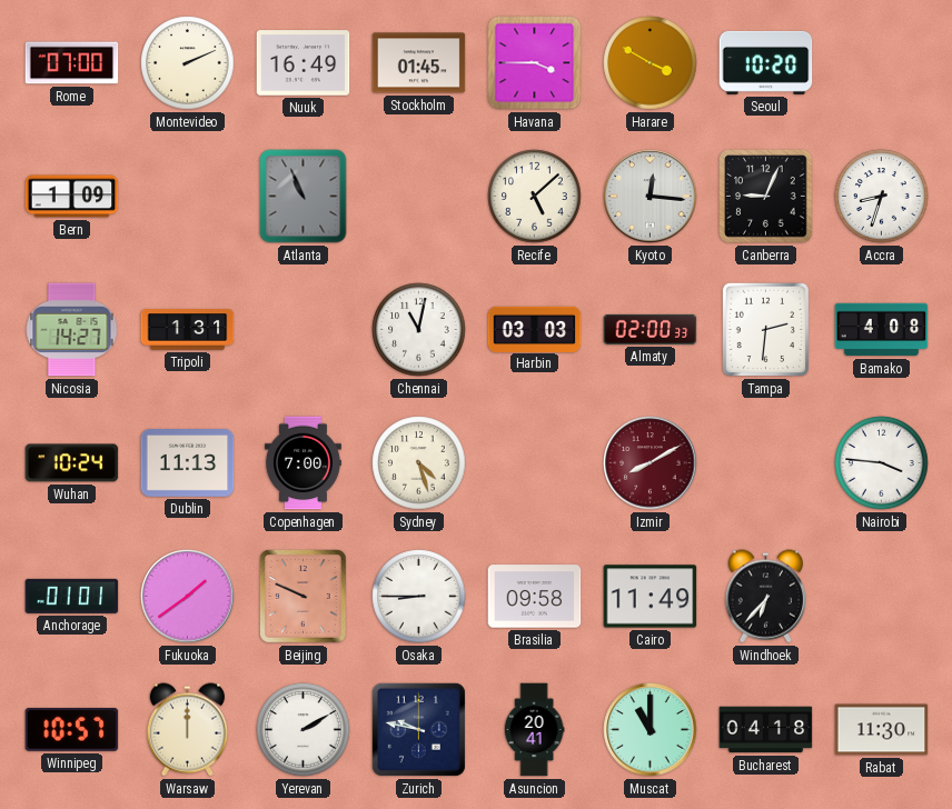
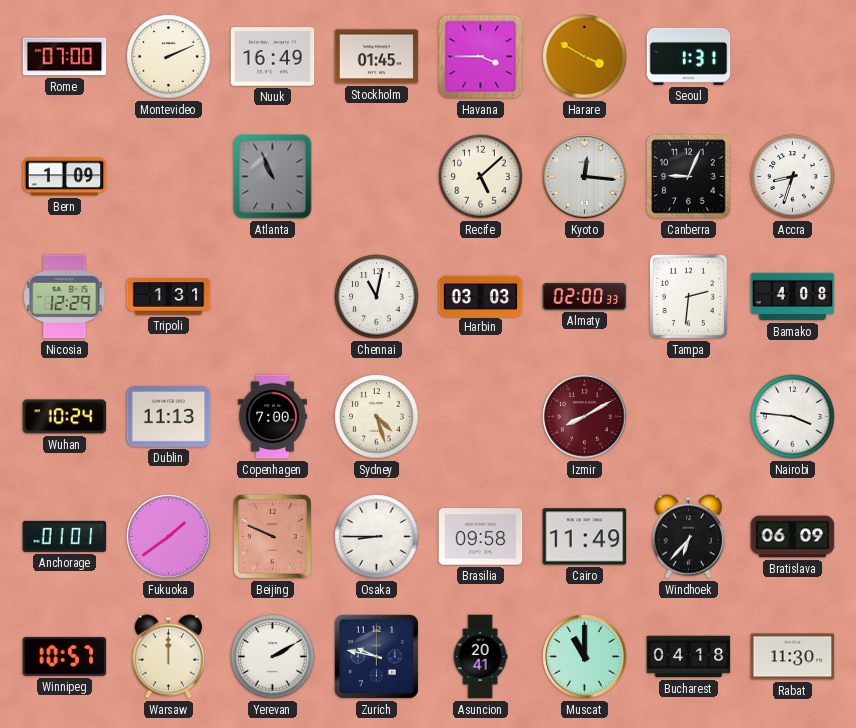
Seoul: 10:20 -> 1:31 (689, 56)
Nicosia: 14:27 -> 12:29 (65, 297)
Bratislava: none -> 06:09 (793, 537)
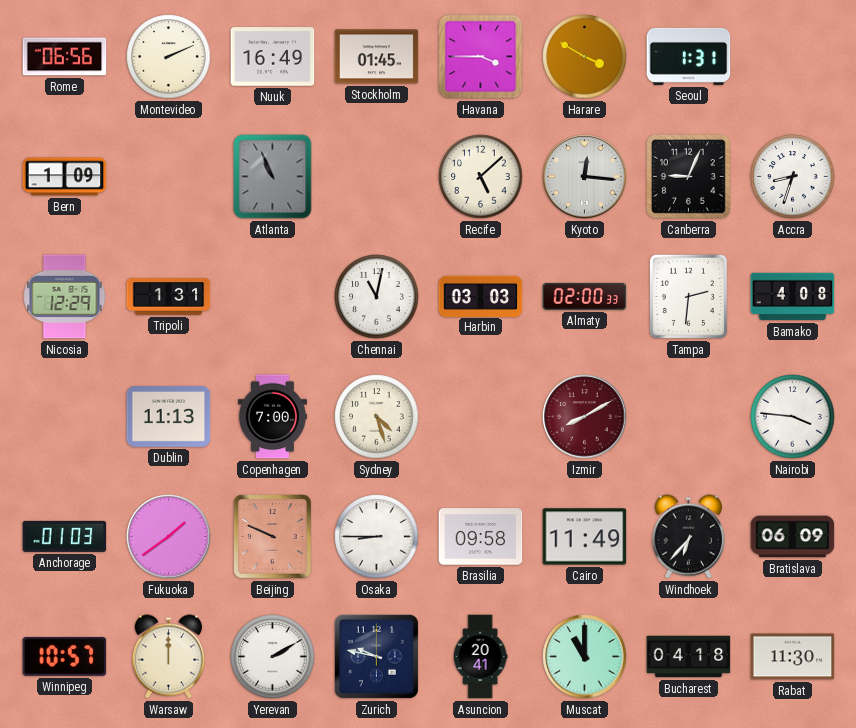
Rome: 07:00 -> 06:56 (65, 57)
Wuhan: 10:24 -> none (65, 417)
Anchorage: 01:01 -> 01:03 (65, 536)
